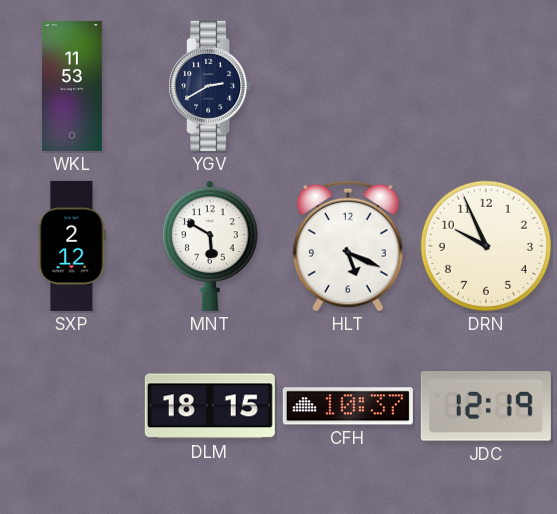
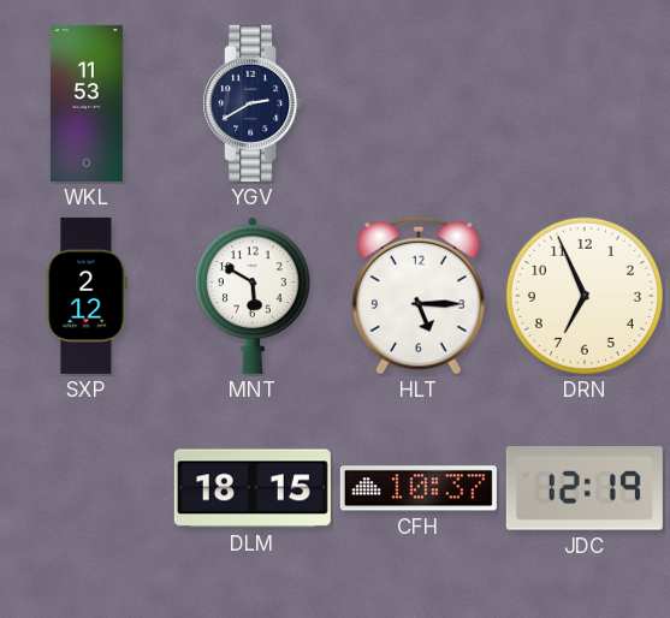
HLT: 5:19 -> 5:15 (419, 296)
DRN: 9:56 -> 6:56 (585, 296)
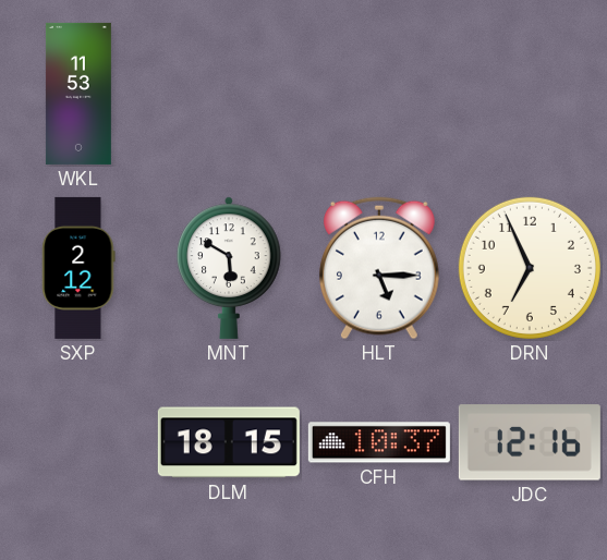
YGV: 2:40 -> none (253, 103)
JDC: 12:19 -> 12:16 (530, 442)
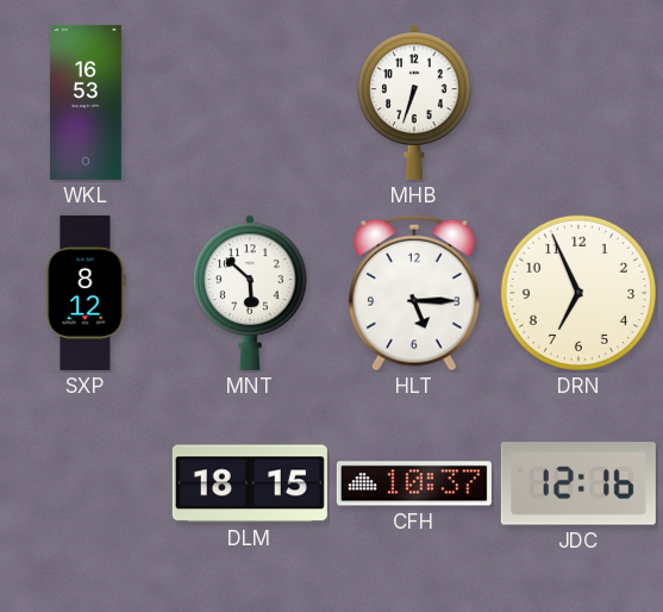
WKL: 11:53 -> 16:53 (86, 102)
MHB: none -> 6:33 (414, 102)
SXP: 2:12 -> 8:12 (86, 293)
MNT: 5:50 -> 5:52 (250, 293)
